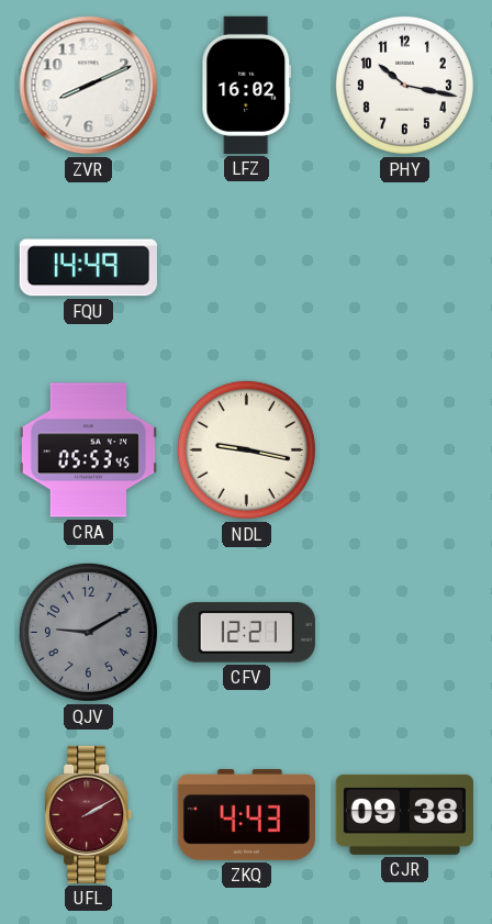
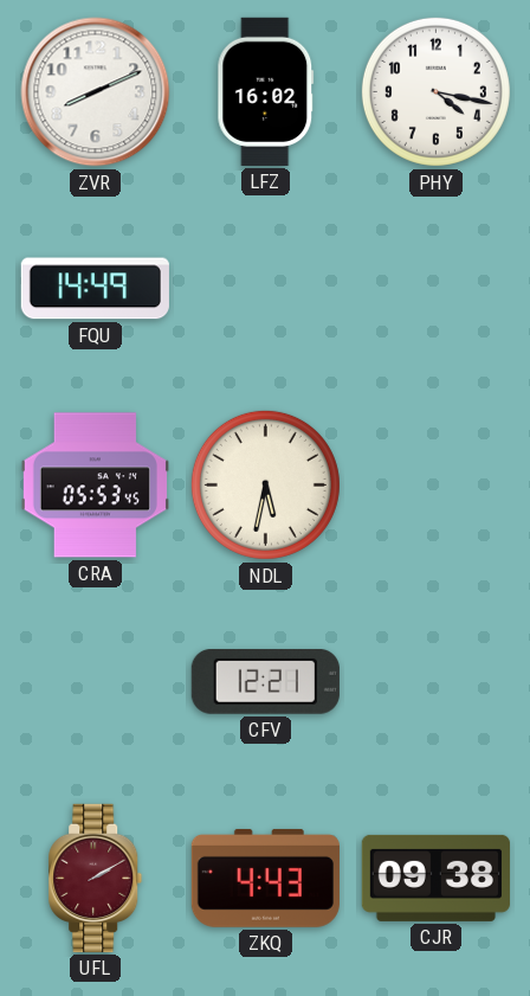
PHY: 10:17 -> 4:17 (435, 91)
NDL: 9:17 -> 5:32 (265, 484)
QJV: 9:10 -> none (88, 632)
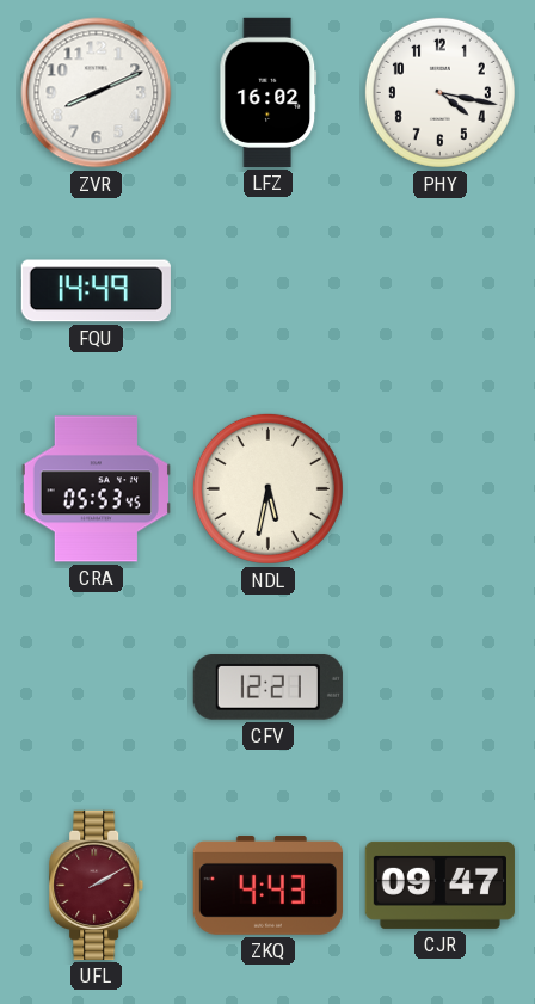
CJR: 09:38 -> 09:47 (439, 885)
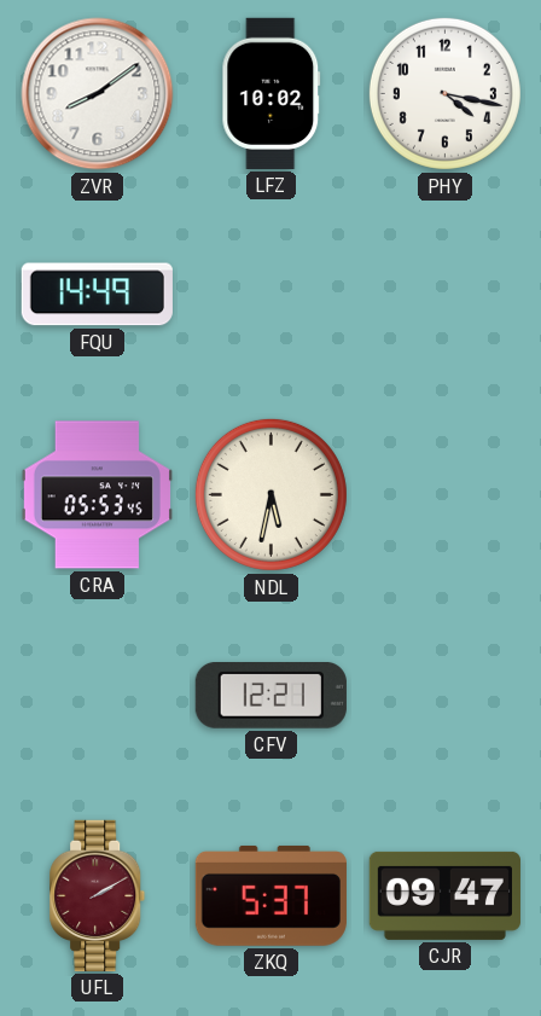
ZVR: 8:11 -> 8:09 (98, 94)
LFZ: 16:02 -> 10:02 (272, 93)
ZKQ: 4:43 -> 5:37 (270, 896)
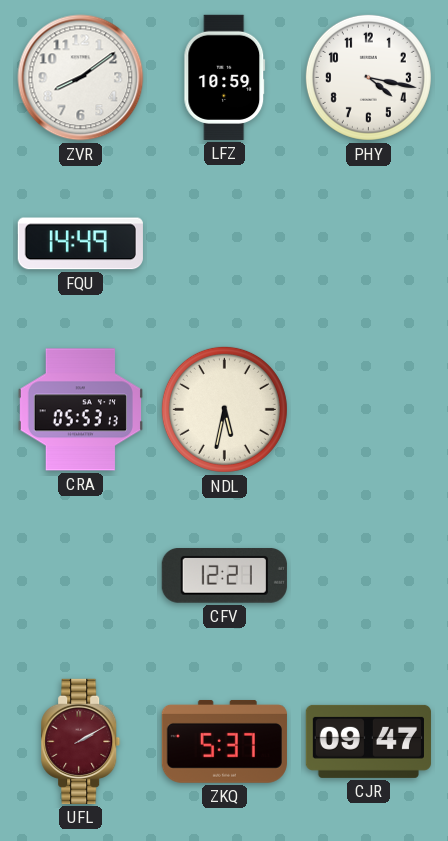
LFZ: 10:02 -> 10:59 (225, 77)
CRA: 05:53:45 -> 05:53:13 (80, 410)
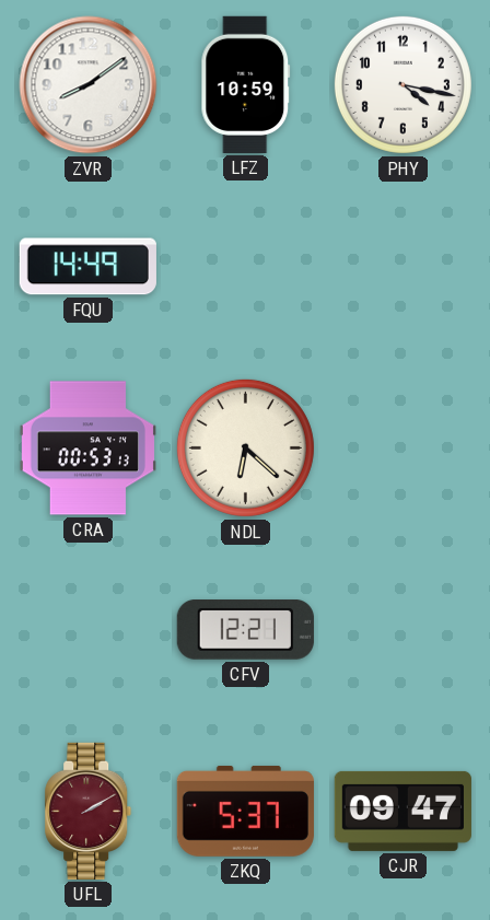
CRA: 05:53 -> 00:53 (87, 449)
NDL: 5:32 -> 6:22 (245, 447)
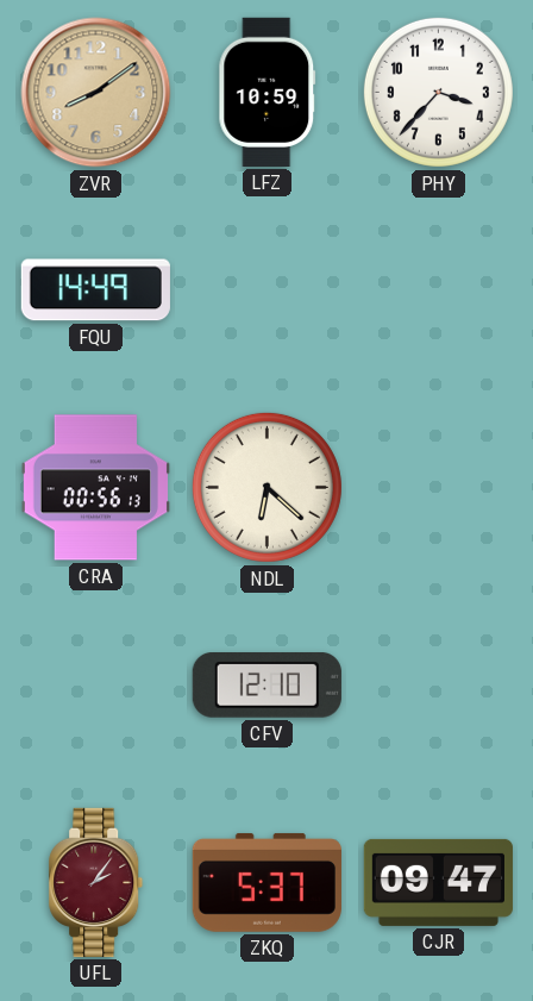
ZVR dial: white -> champagne (96, 93)
PHY: 4:17 -> 3:37 (438, 92)
CRA: 00:53 -> 00:56 (95, 488)
CFV: 12:21 -> 12:10 (266, 686)
UFL: 2:10 -> 2:06 (96, 882)
